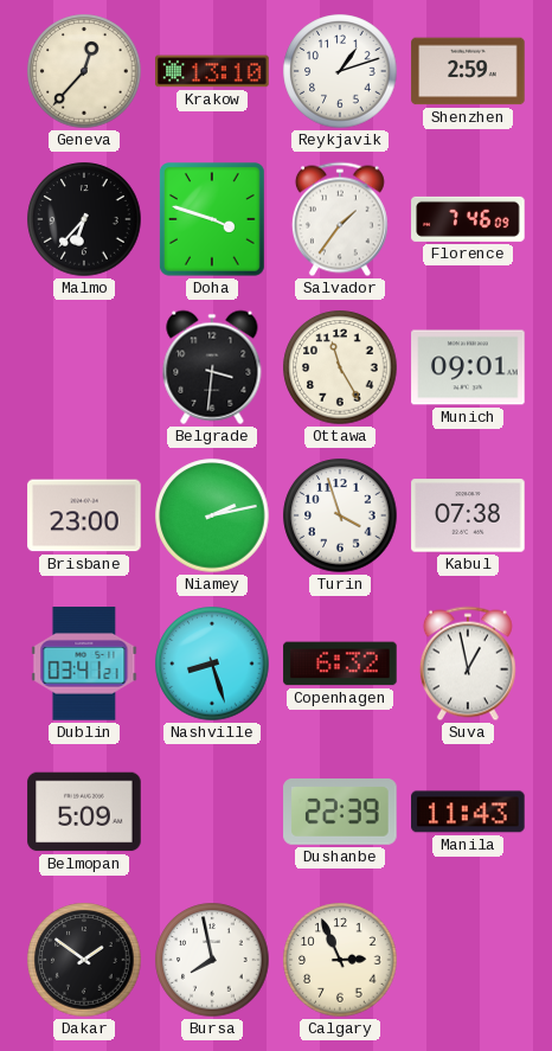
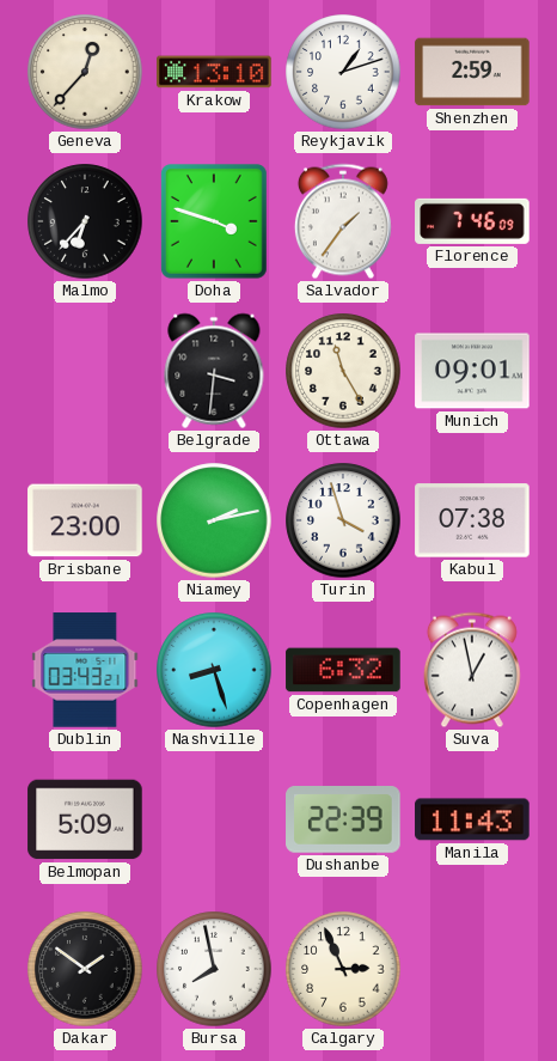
Dublin: 03:41 -> 03:43 (85, 670)
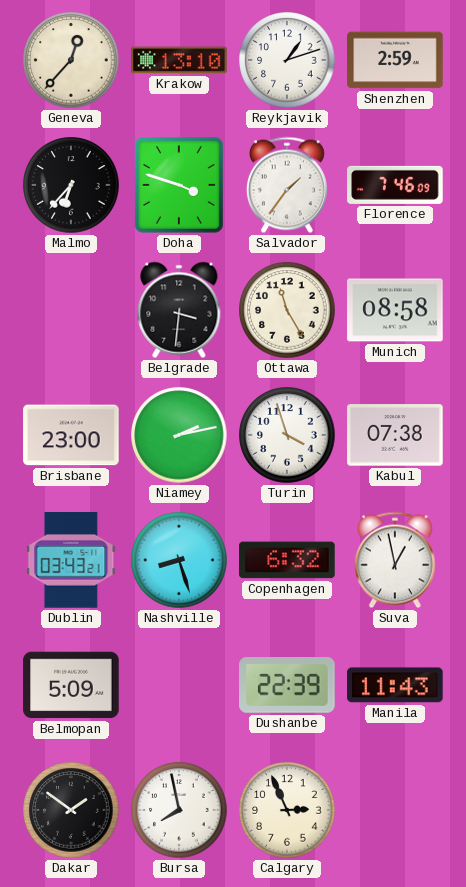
Munich: 09:01 -> 08:58 (395, 310)
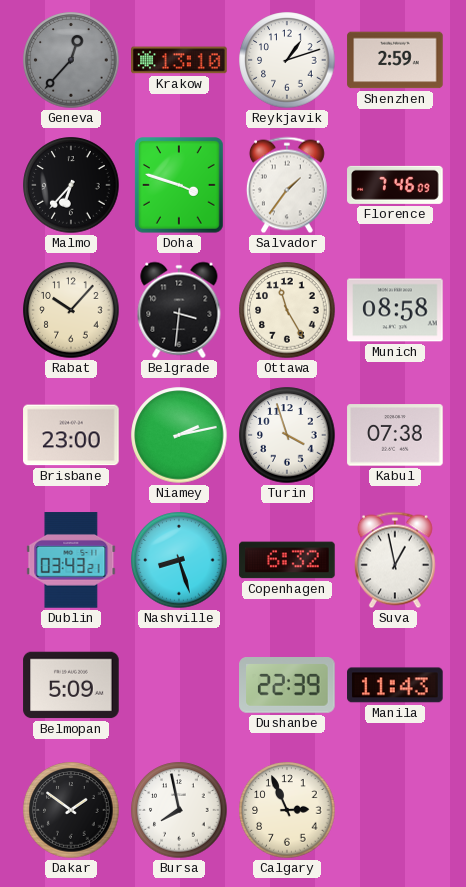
Geneva dial: cream -> grey (71, 60)
Rabat: none -> 10:07 (71, 310)
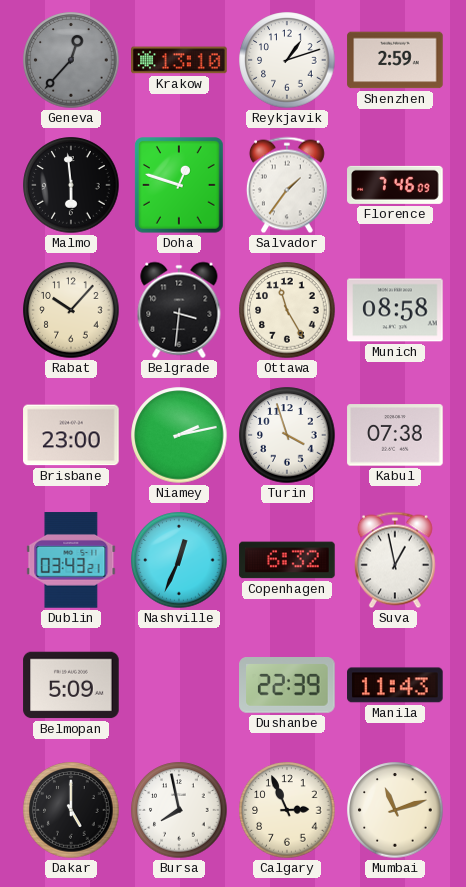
Malmo: 6:37 -> 5:59 (71, 185)
Doha: 3:48 -> 12:48 (180, 186)
Nashville: 8:27 -> 12:34 (179, 560)
Dakar: 1:51 -> 5:00 (71, 810)
Mumbai: none -> 11:12 (395, 810)
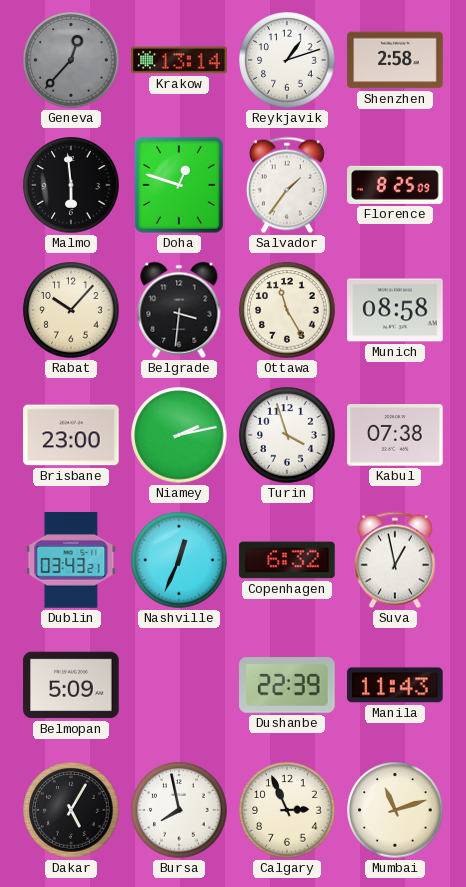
Krakow: 13:10 -> 13:14 (179, 60)
Shenzhen: 2:59 -> 2:58 (395, 60)
Florence: 7:46 -> 8:25 (395, 185)
Dakar: 5:00 -> 5:05 (71, 810)
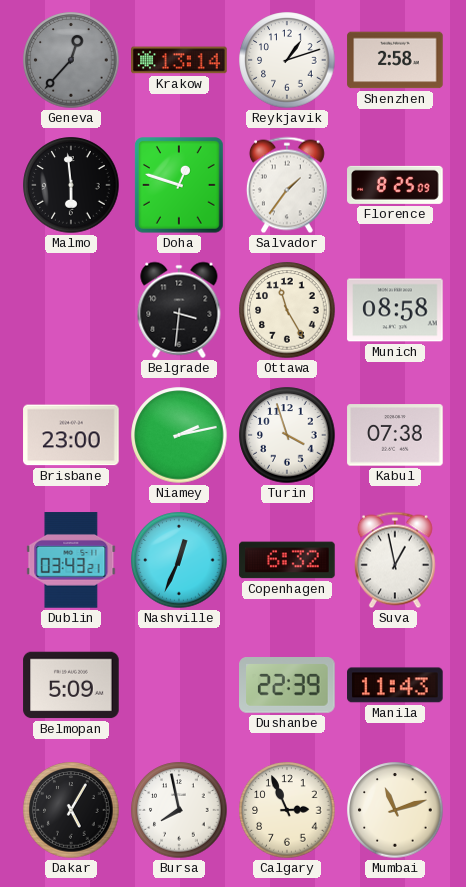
Rabat: 10:07 -> none (71, 310)
